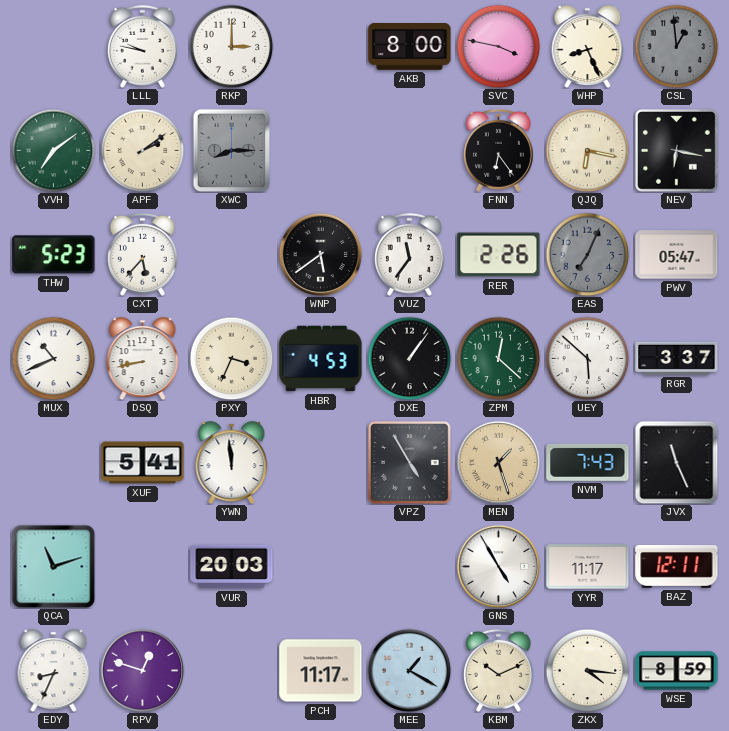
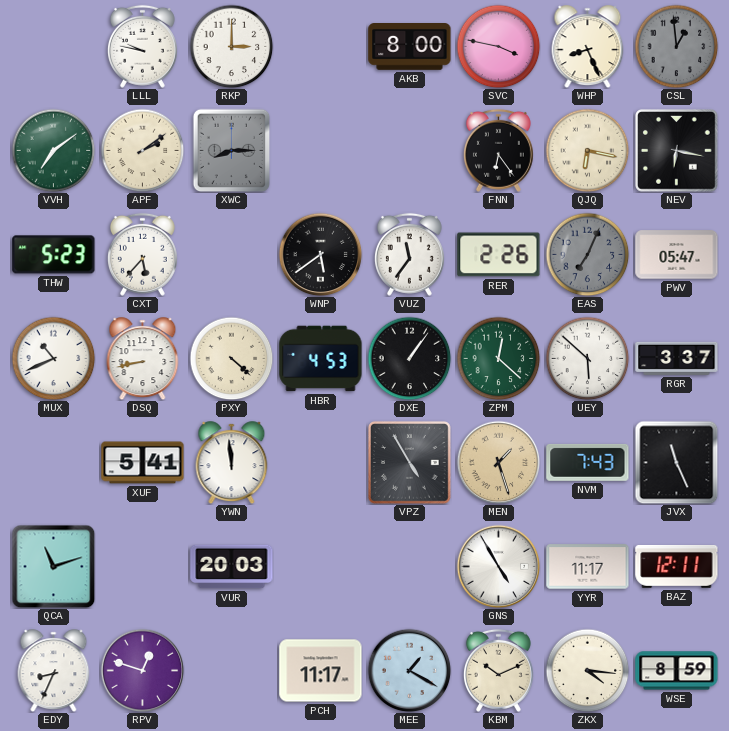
PXY: 3:34 -> 4:22 (231, 358)
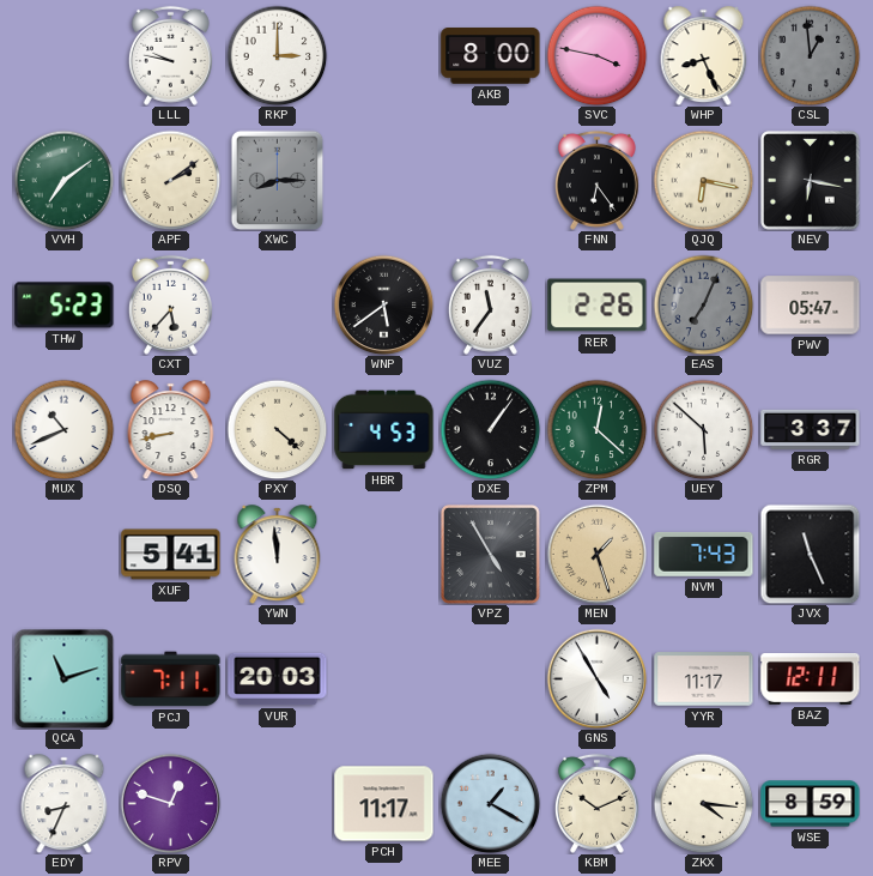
PCJ: none -> 7:11 (171, 679)
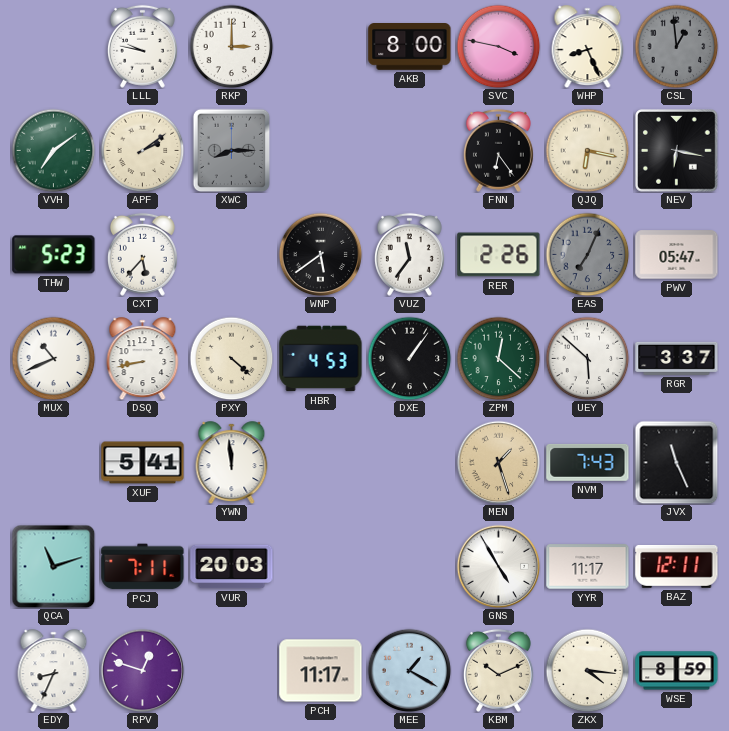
VPZ: 4:55 -> none (491, 555)
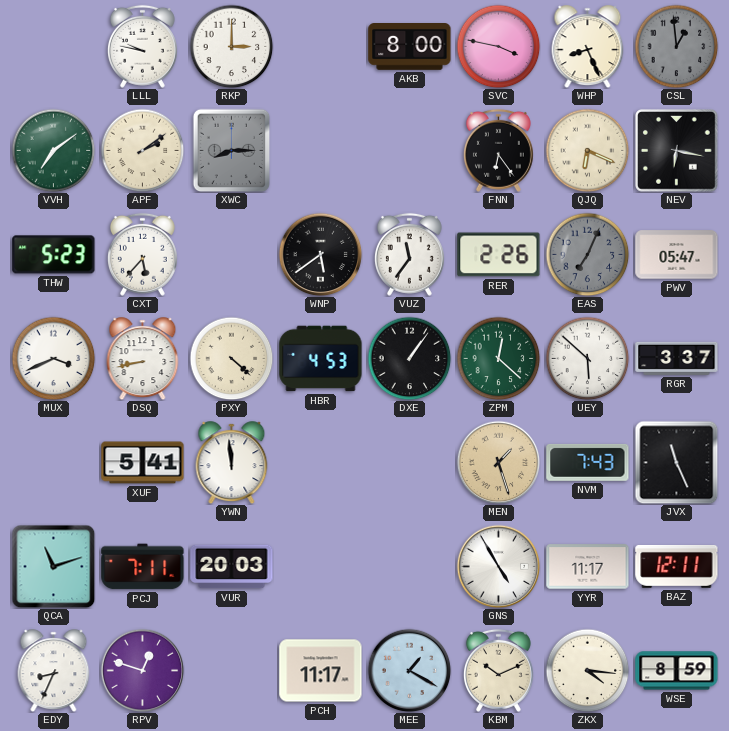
QJQ: 6:17 -> 6:19 (587, 150)
MUX: 10:41 -> 3:41 (53, 358)
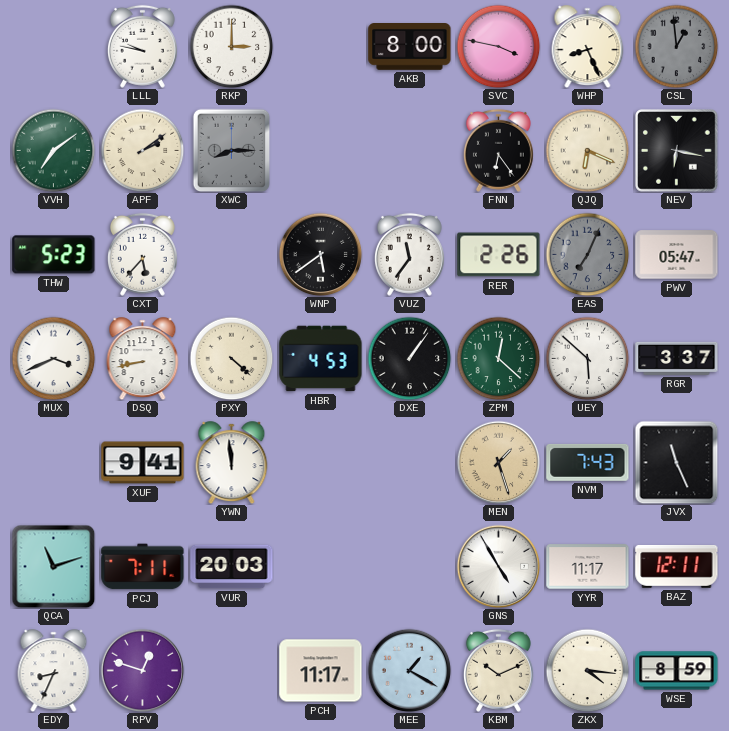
XUF: 5:41 -> 9:41 (143, 463)
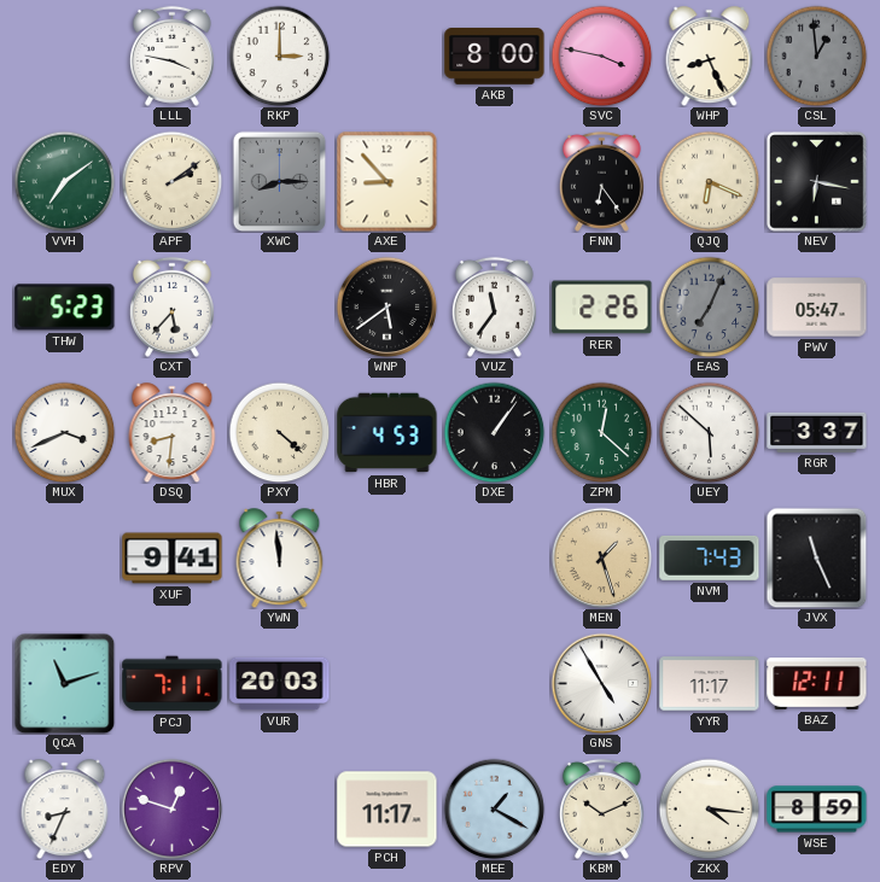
LLL: 9:47 -> 3:47 (171, 56)
AXE: none -> 8:53 (386, 181)
DSQ: 8:43 -> 8:31 (173, 433)
